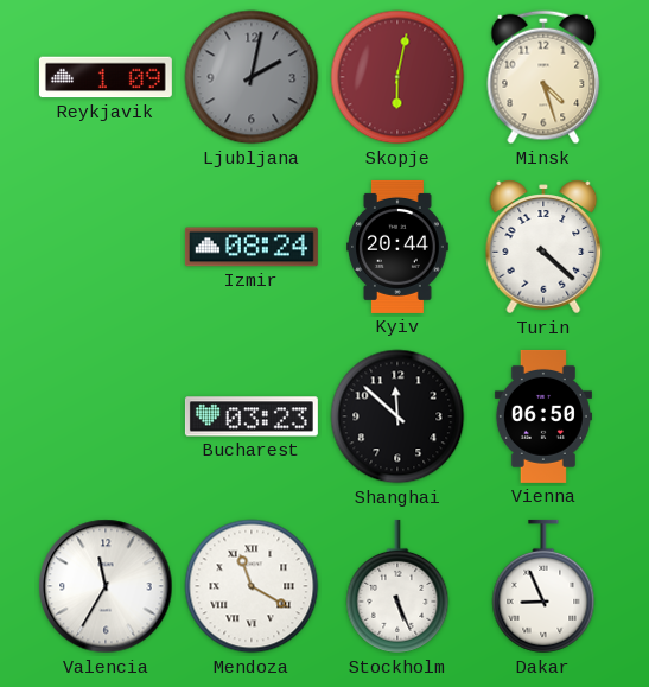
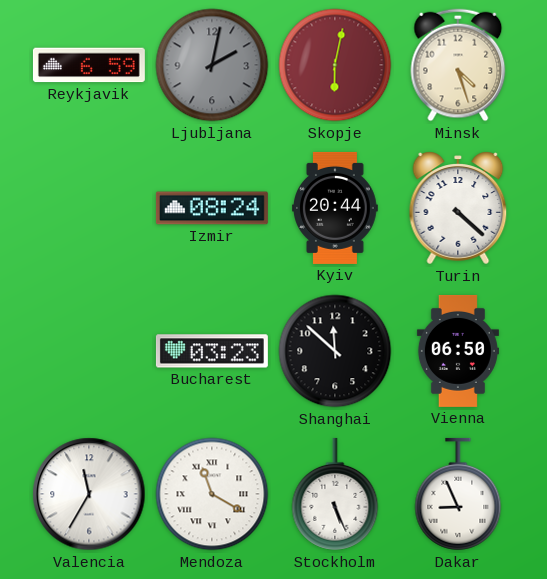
Reykjavik: 1:09 -> 6:59 (89, 65)
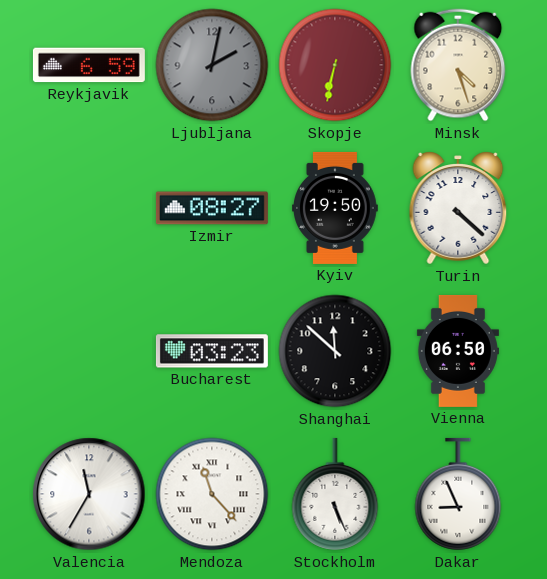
Skopje: 6:02 -> 6:32 (335, 65)
Izmir: 08:24 -> 08:27 (212, 208)
Kyiv: 20:44 -> 19:50 (336, 208)
Mendoza: 11:20 -> 11:23 (212, 494)
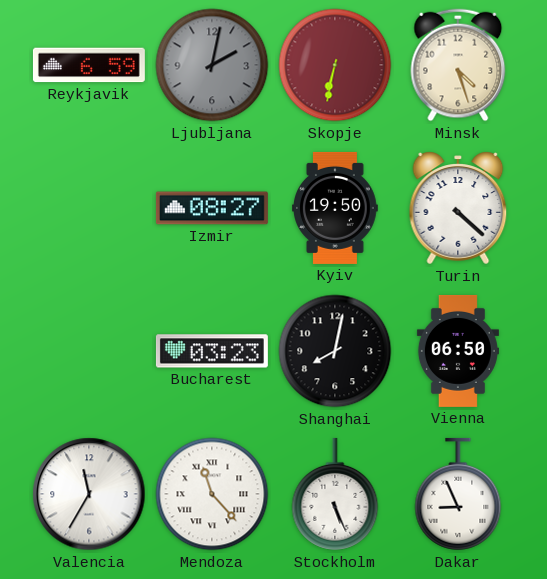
Shanghai: 11:52 -> 8:02 (335, 351)
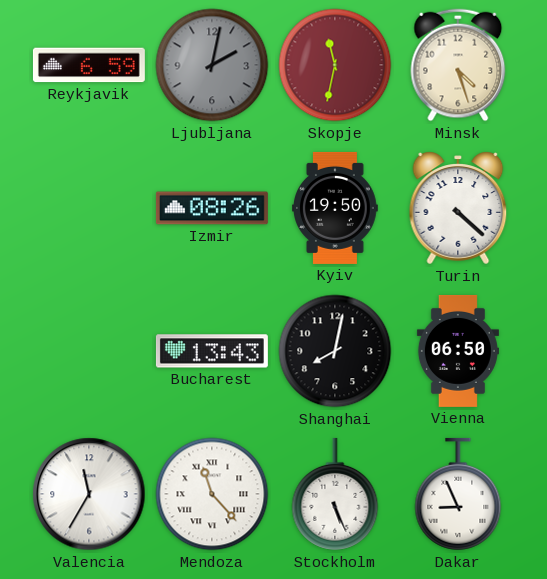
Skopje: 6:32 -> 11:32 (335, 65)
Izmir: 08:27 -> 08:26 (212, 208)
Bucharest: 03:23 -> 13:43 (212, 351)
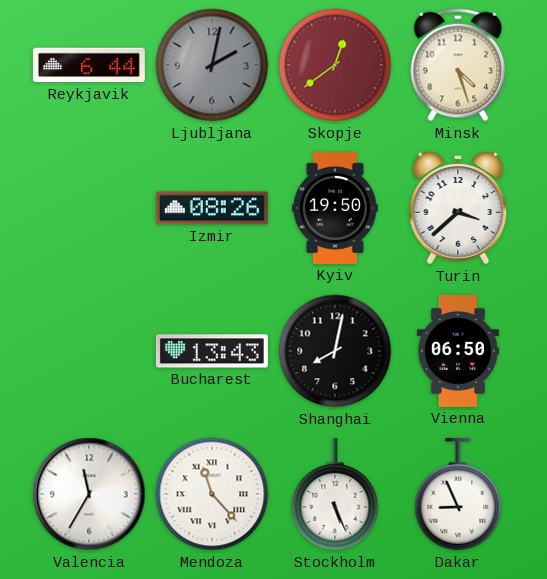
Reykjavik: 6:59 -> 6:44 (89, 65)
Skopje: 11:32 -> 12:39 (335, 65)
Turin: 4:22 -> 3:38 (458, 208)
